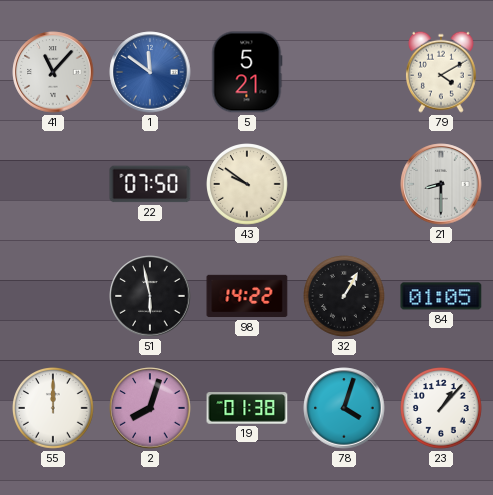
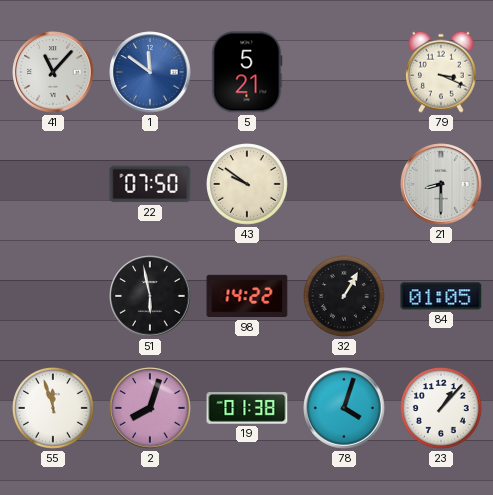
79: 4:10 -> 3:19 (441, 72)
55: 12:00 -> 11:57 (54, 409)
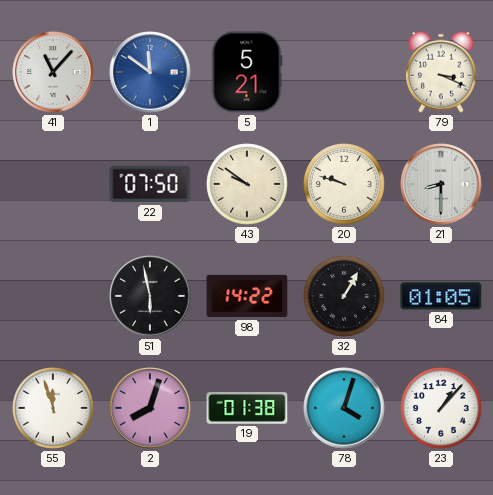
20: none -> 9:48 (345, 185)
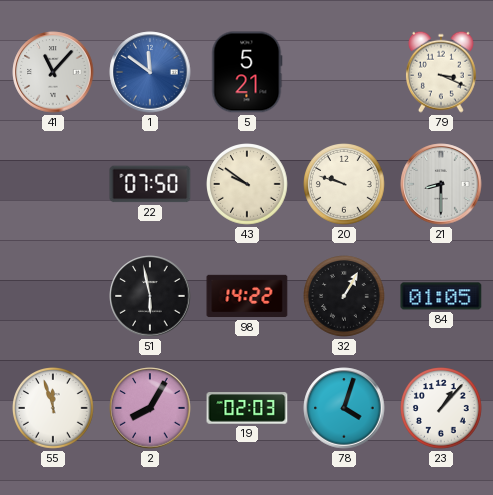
2: 8:03 -> 8:05 (150, 408)
19: 01:38 -> 02:03 (247, 408)
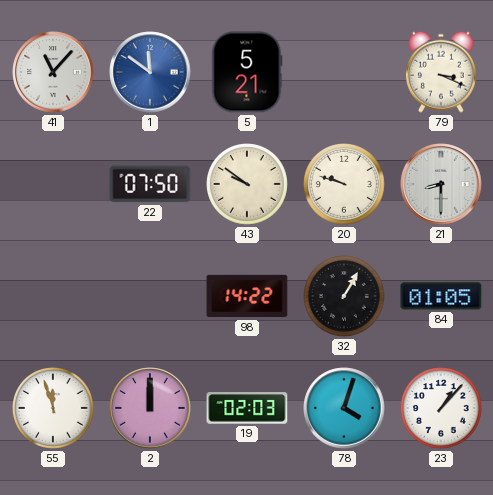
51: 5:58 -> none (150, 296)
2: 8:05 -> 12:00 (150, 408)
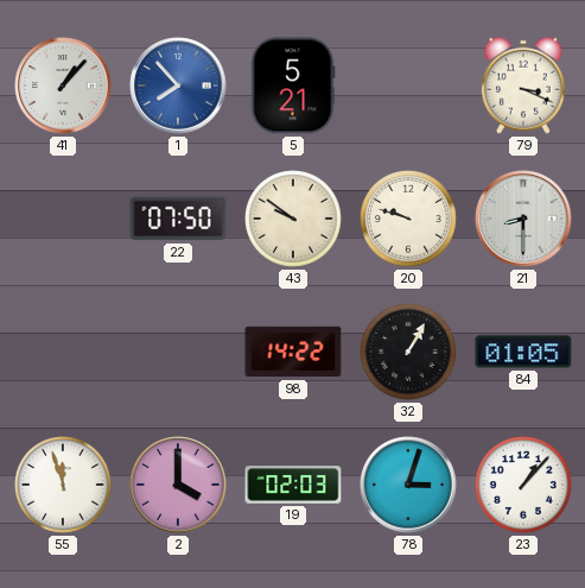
41: 11:07 -> 1:07 (63, 86)
1: 11:51 -> 7:53 (178, 86)
2: 12:00 -> 4:00 (178, 485)
78: 4:03 -> 3:03 (408, 485)
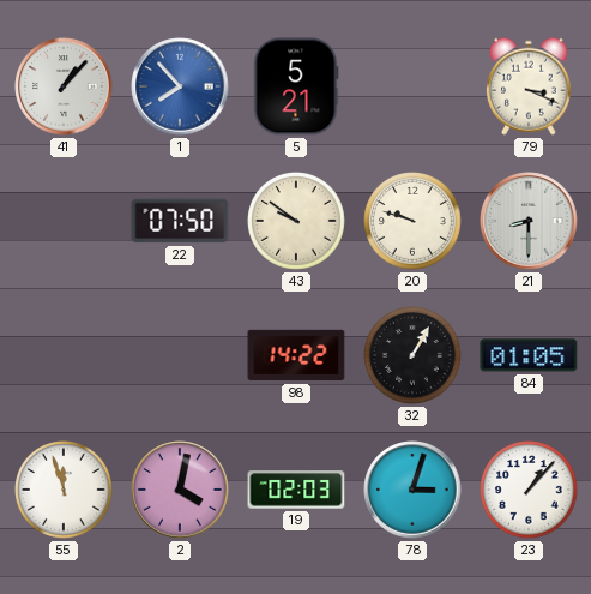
2: 4:00 -> 4:02 (180, 490)
